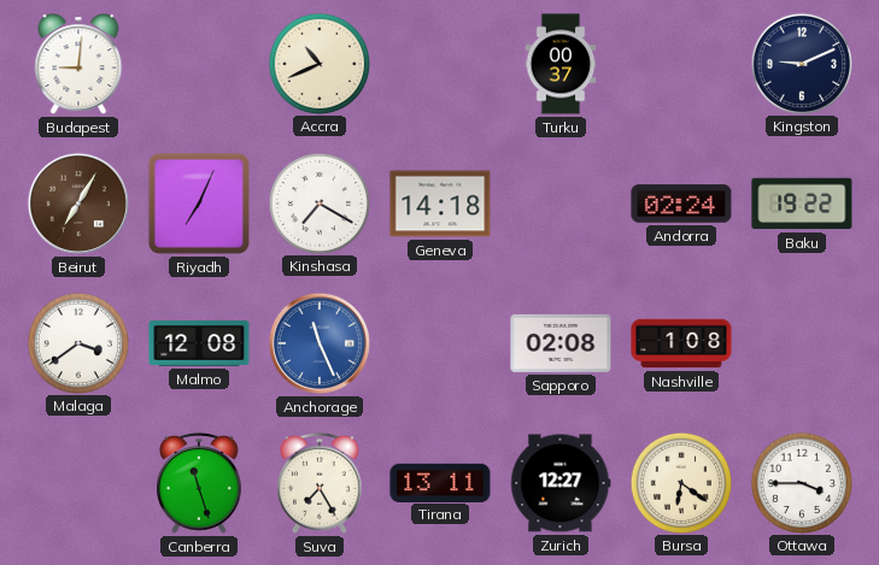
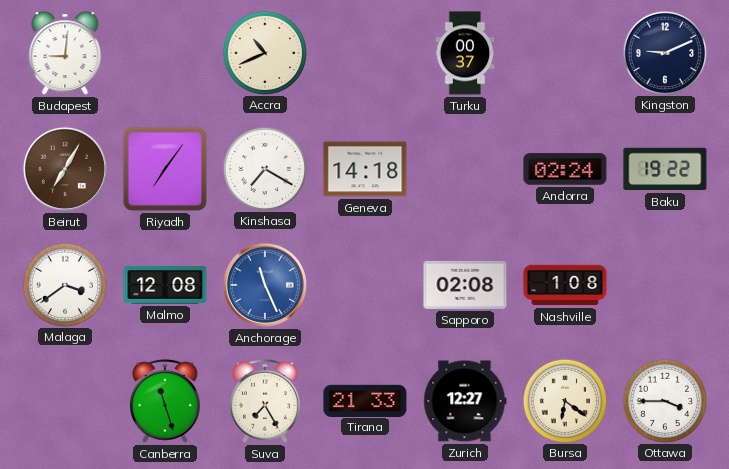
Riyadh: 7:04 -> 7:06 (165, 169)
Tirana: 13:11 -> 21:33 (365, 400)
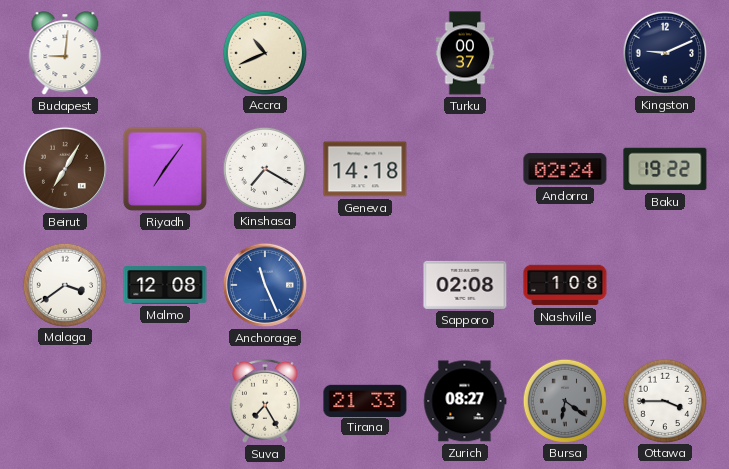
Canberra: 11:27 -> none (166, 401)
Zurich: 12:27 -> 08:27 (465, 401)
Bursa dial: cream -> grey (564, 400)
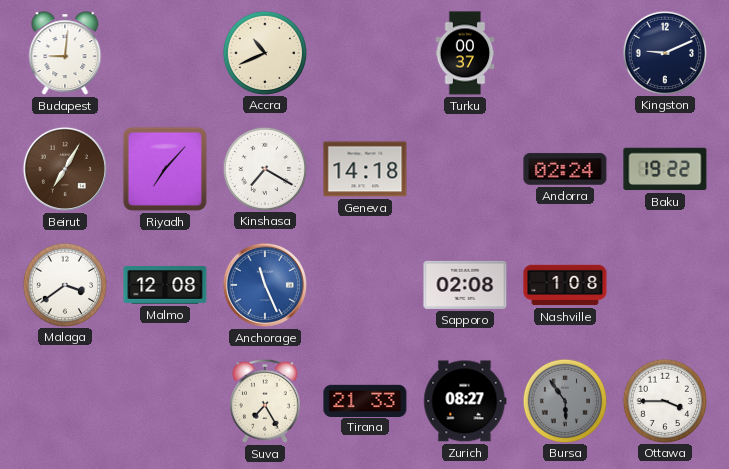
Riyadh: 7:06 -> 7:07 (165, 169)
Bursa: 6:21 -> 5:54 (564, 400)
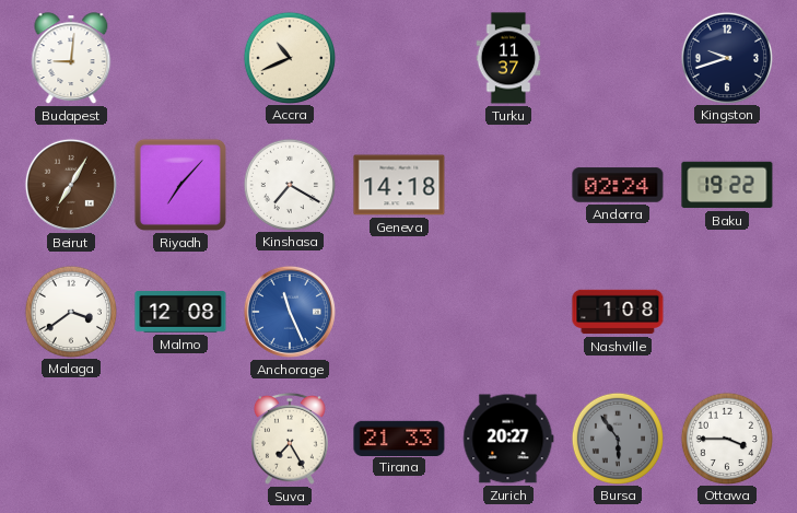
Turku: 00:37 -> 11:37 (508, 58)
Kingston: 9:11 -> 9:42 (726, 57)
Sapporo: 02:08 -> none (465, 285)
Zurich: 08:27 -> 20:27 (508, 439)
